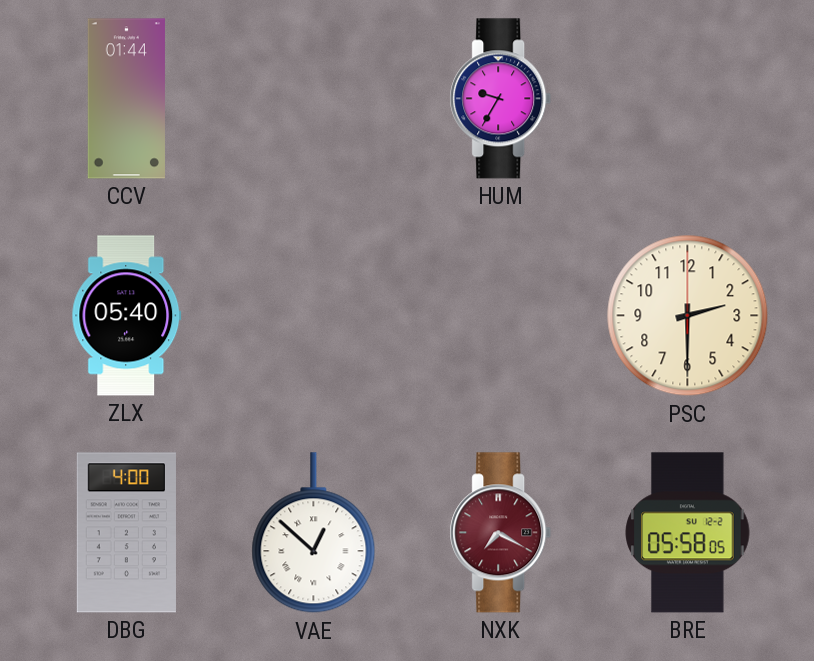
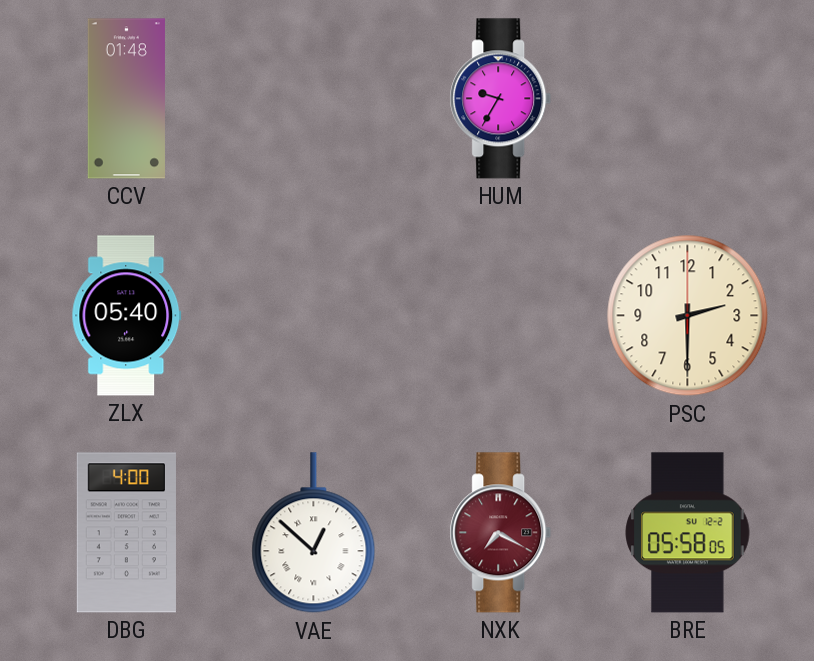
CCV: 01:44 -> 01:48 (126, 99)
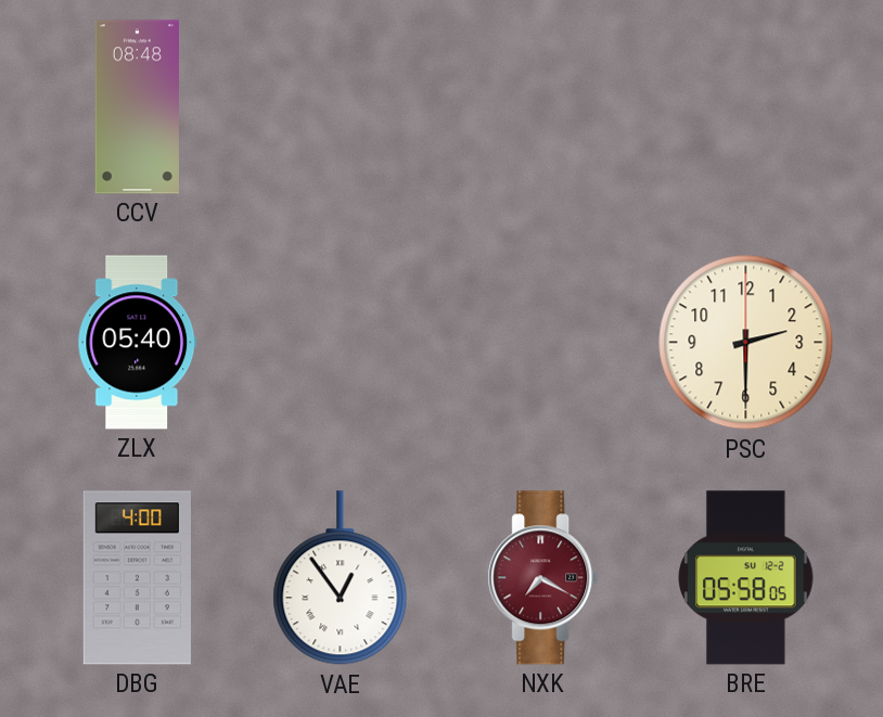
CCV: 01:48 -> 08:48 (137, 107)
HUM: 9:35 -> none (501, 99)
VAE: 12:52 -> 12:54 (341, 578)
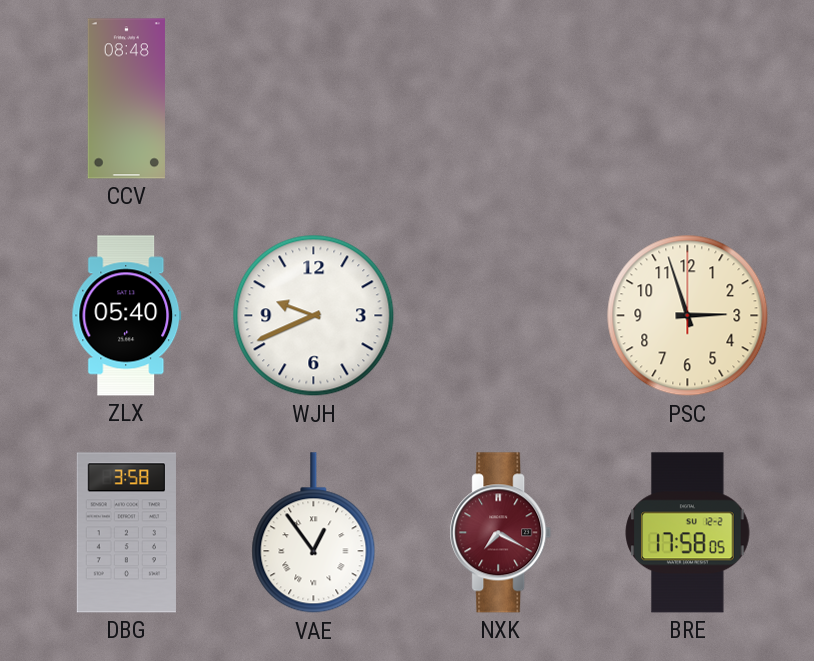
WJH: none -> 9:41 (314, 316)
PSC: 2:30 -> 2:57 (688, 316)
DBG: 4:00 -> 3:58 (126, 533)
BRE: 05:58 -> 17:58 (688, 533)
